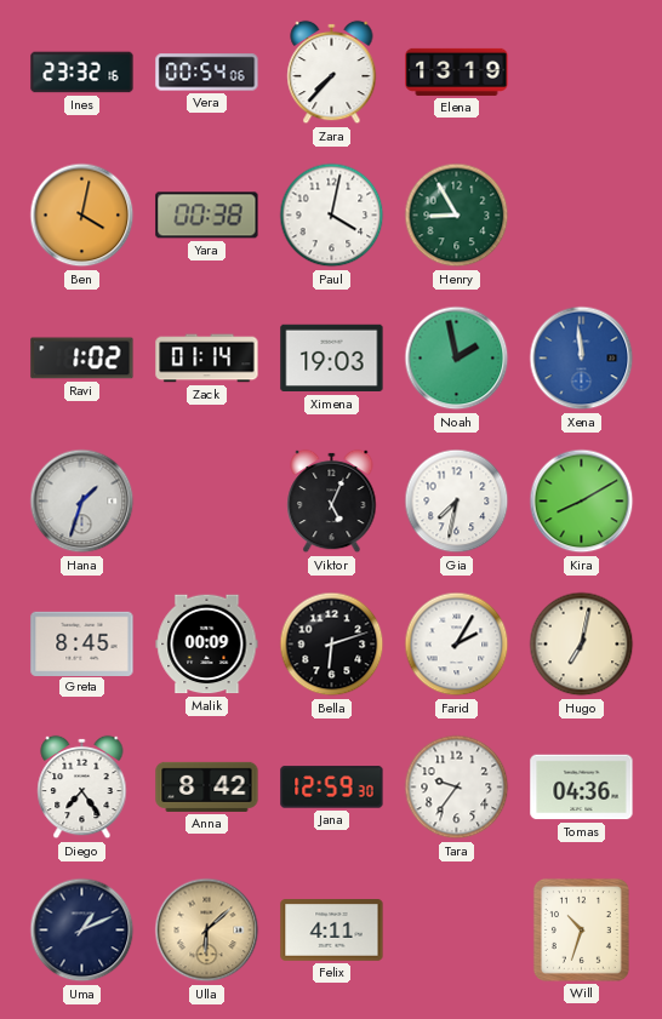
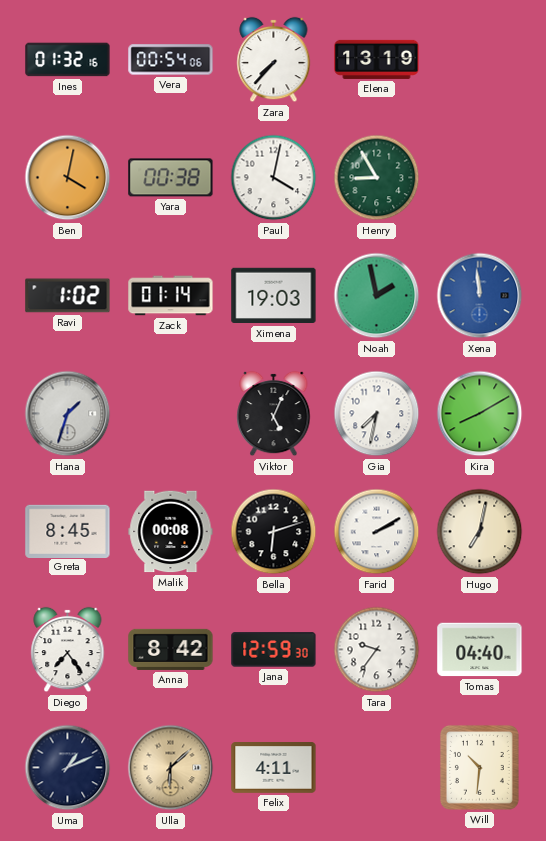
Ines: 23:32 -> 01:32 (68, 60)
Malik: 00:09 -> 00:08 (171, 532)
Farid: 2:05 -> 2:10 (377, 532)
Tomas: 04:36 -> 04:40 (480, 650)
Will: 10:33 -> 10:31 (479, 767)
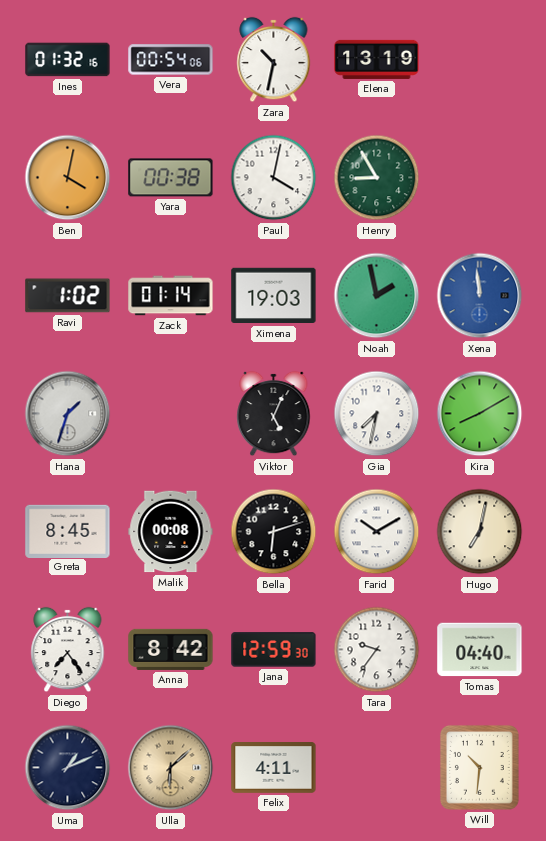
Zara: 7:37 -> 10:32 (274, 60)
Farid: 2:10 -> 10:10 (377, 532)
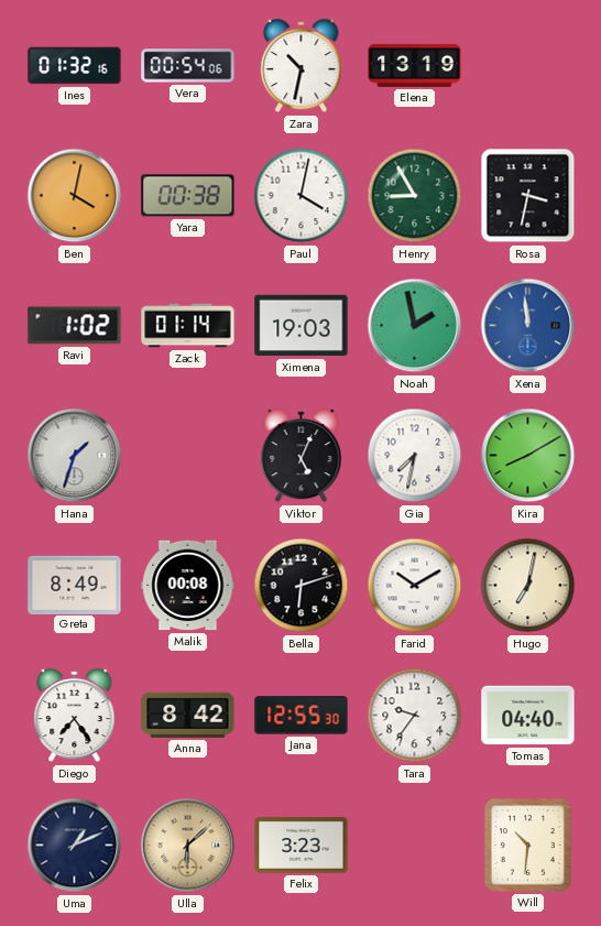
Rosa: none -> 3:32 (528, 196)
Greta: 8:45 -> 8:49 (75, 585)
Jana: 12:59 -> 12:55 (302, 716)
Felix: 4:11 -> 3:23 (302, 846)
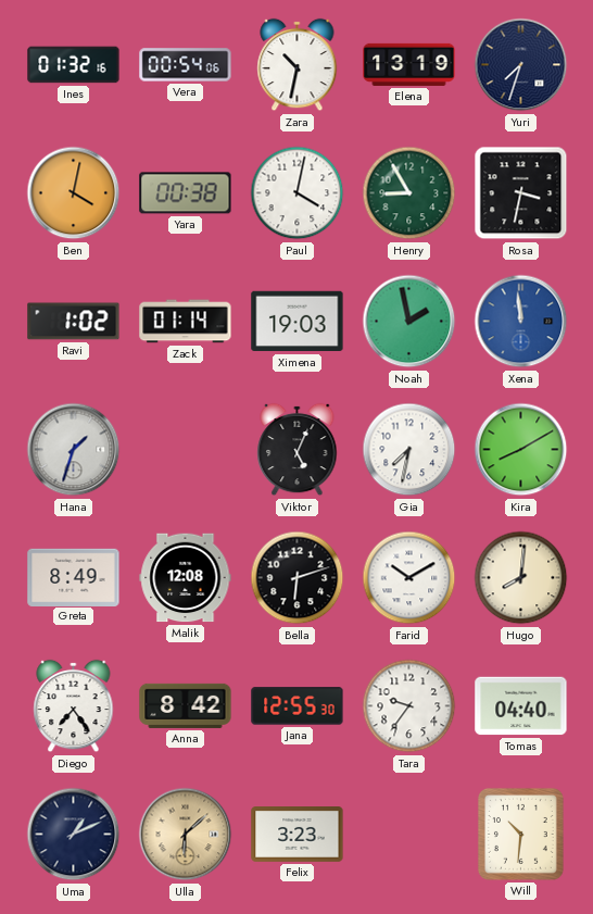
Yuri: none -> 7:33 (521, 65)
Malik: 00:08 -> 12:08 (186, 578)
Hugo: 7:02 -> 8:01 (521, 578)
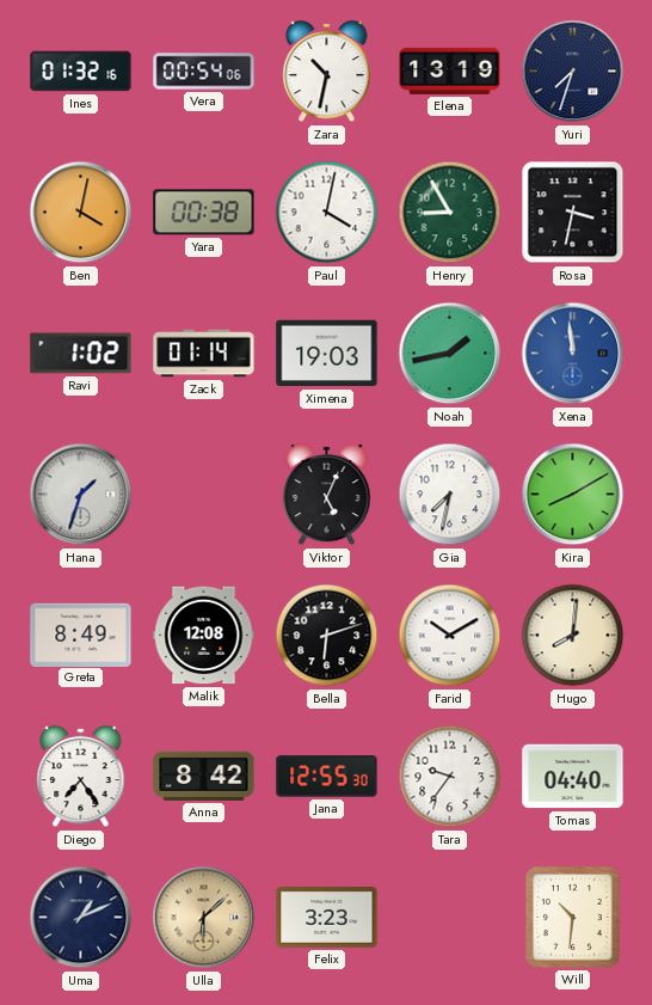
Noah: 1:58 -> 1:43 (450, 354)
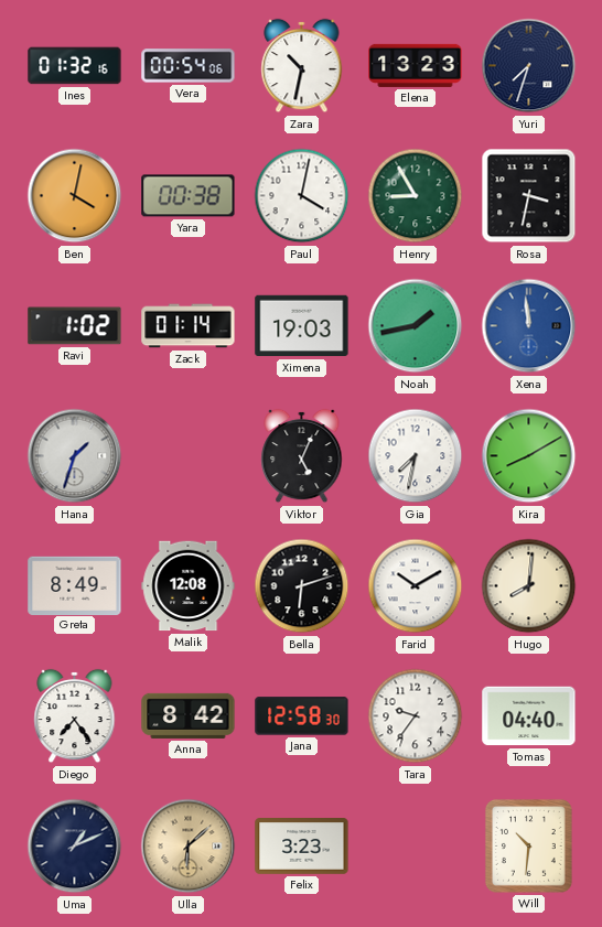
Elena: 13:19 -> 13:23 (416, 65)
Jana: 12:55 -> 12:58 (302, 716)
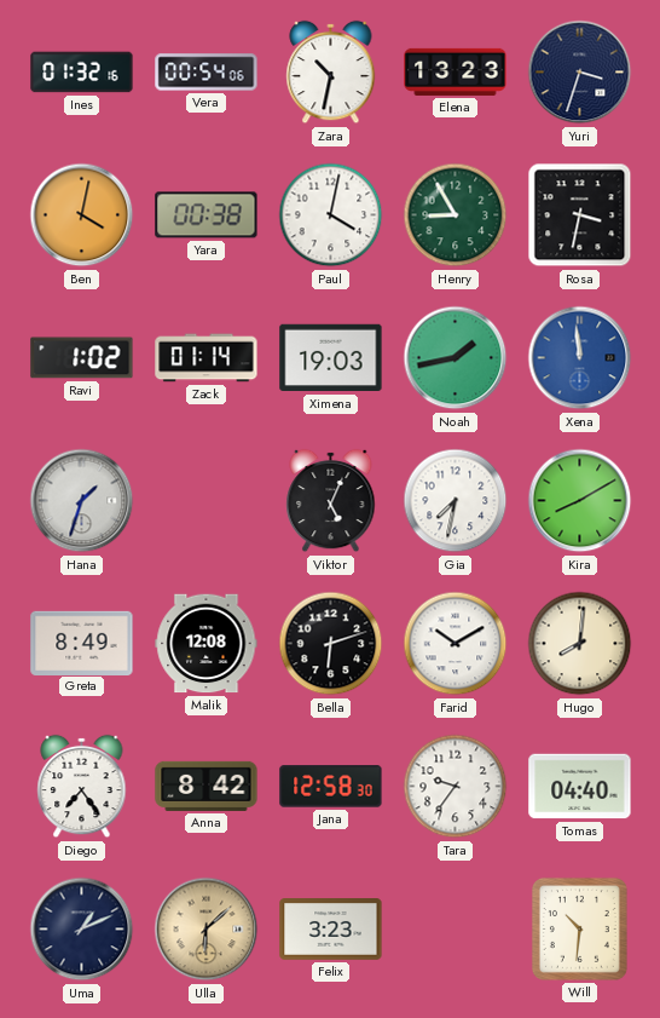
Yuri: 7:33 -> 3:33 (580, 73)
